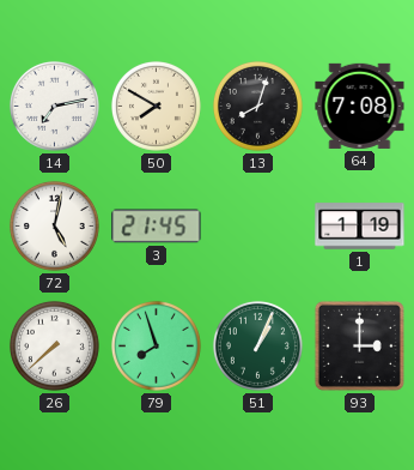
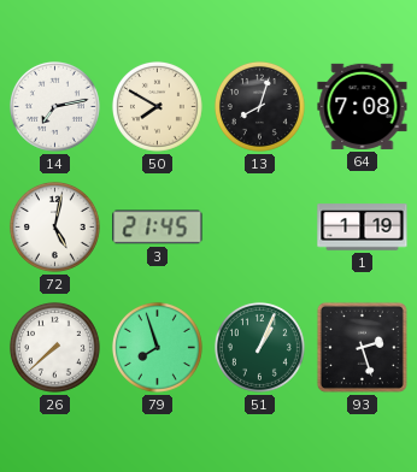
93: 3:00 -> 2:27 (362, 347)
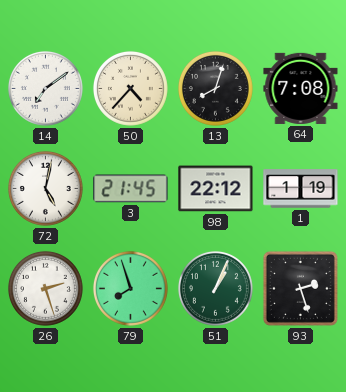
14: 7:13 -> 7:09 (45, 88)
50: 7:50 -> 4:37 (130, 88)
98: none -> 22:12 (216, 189)
26: 7:38 -> 2:27 (45, 288)
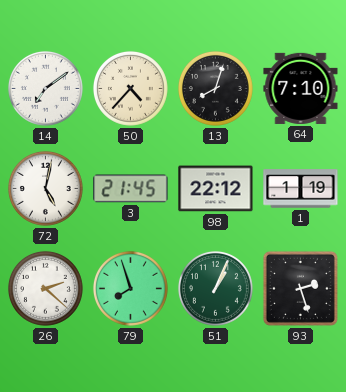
64: 7:08 -> 7:10 (301, 88)
26: 2:27 -> 2:22 (45, 288)
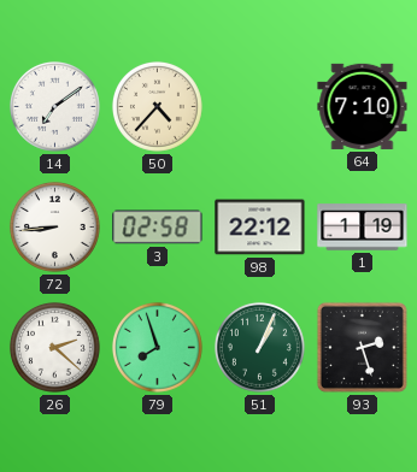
13: 8:03 -> none (215, 88)
72: 5:02 -> 8:44 (54, 226)
3: 21:45 -> 02:58 (158, 228)
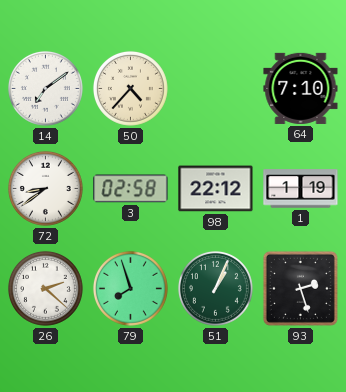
72: 8:44 -> 8:39 (45, 188)
